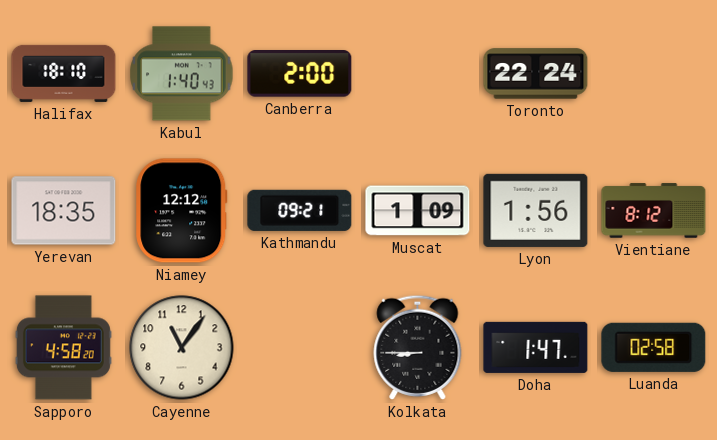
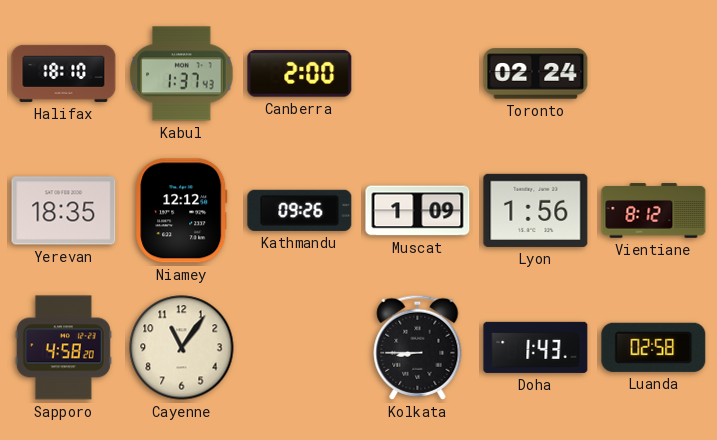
Kabul: 1:40 -> 1:37 (182, 74)
Toronto: 22:24 -> 02:24 (536, 74)
Kathmandu: 09:21 -> 09:26 (300, 210)
Doha: 1:47 -> 1:43 (536, 347)
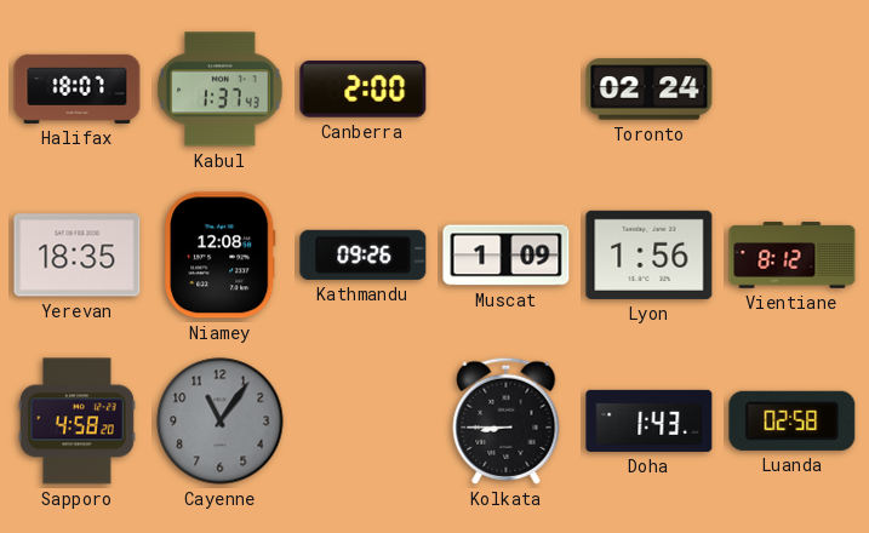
Halifax: 18:10 -> 18:07 (78, 88)
Niamey: 12:12 -> 12:08 (221, 256)
Cayenne dial: cream -> grey (221, 422)
